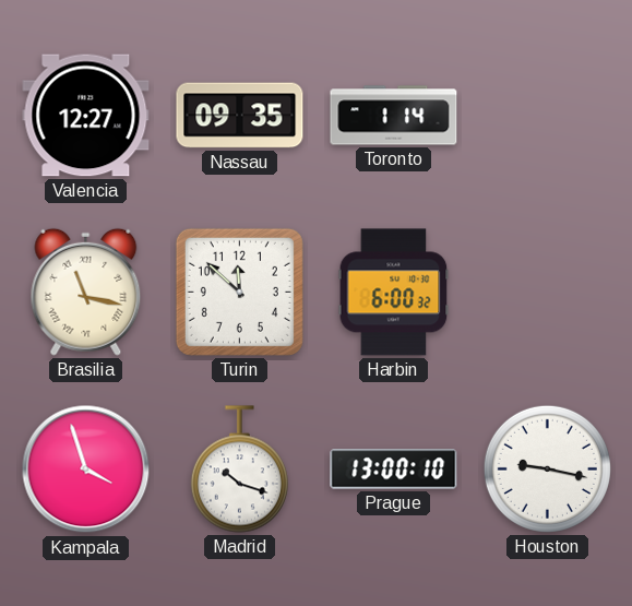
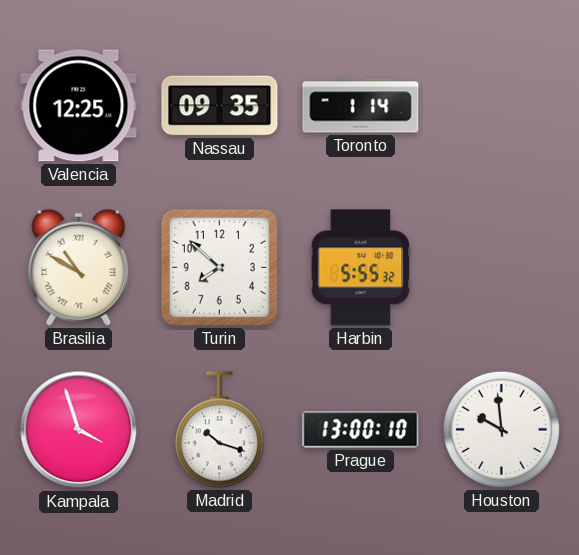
Valencia: 12:27 -> 12:25 (79, 106)
Brasilia: 11:17 -> 10:50 (79, 267)
Turin: 11:52 -> 7:52 (219, 267)
Harbin: 6:00 -> 5:55 (361, 268)
Houston: 9:17 -> 9:59 (501, 429)
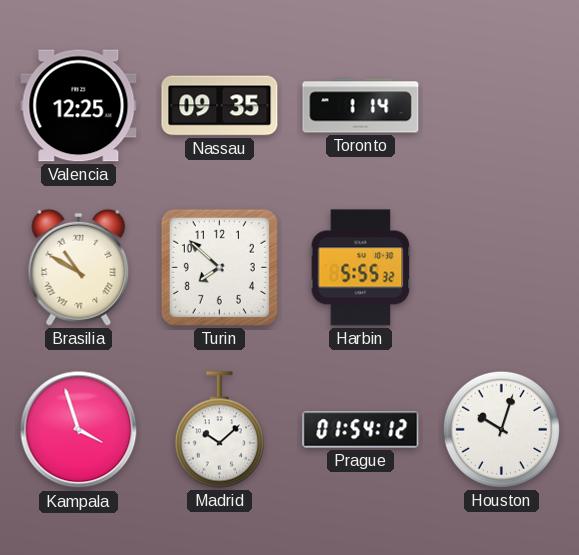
Madrid: 10:18 -> 10:08 (219, 430)
Prague: 13:00 -> 01:54 (361, 430)
Houston: 9:59 -> 10:03 (501, 429)
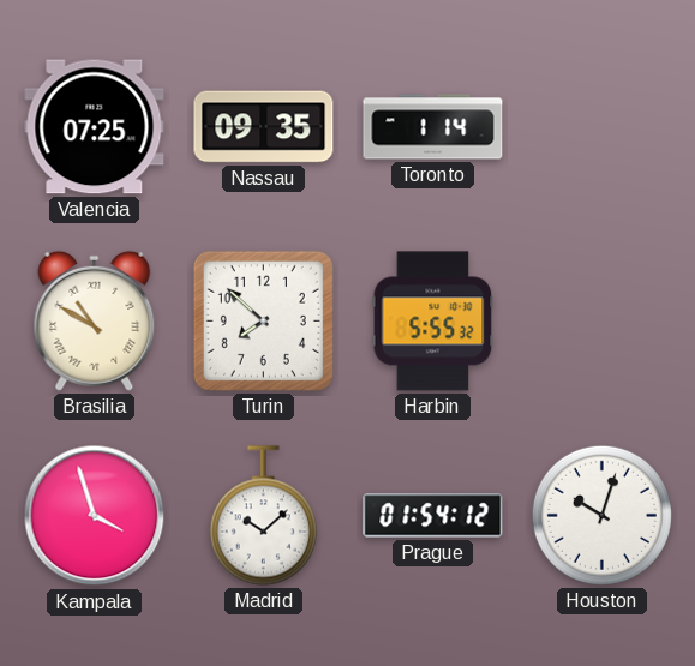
Valencia: 12:25 -> 07:25 (95, 127)
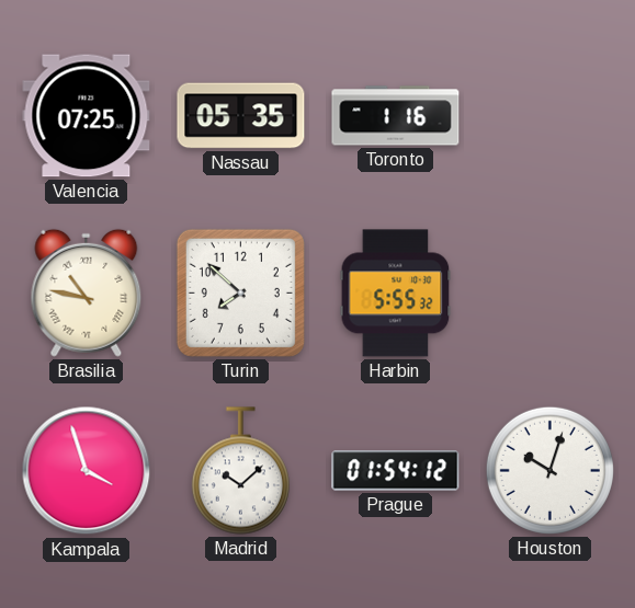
Nassau: 09:35 -> 05:35 (241, 116)
Toronto: 1:14 -> 1:16 (396, 116)
Brasilia: 10:50 -> 10:47 (87, 292)
